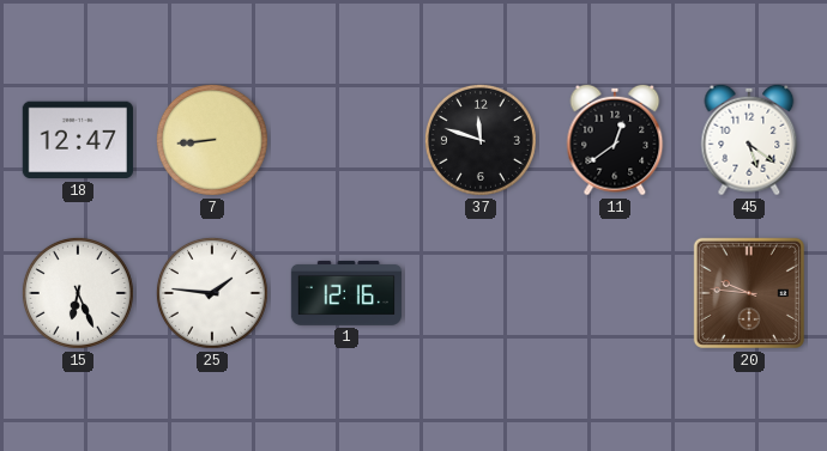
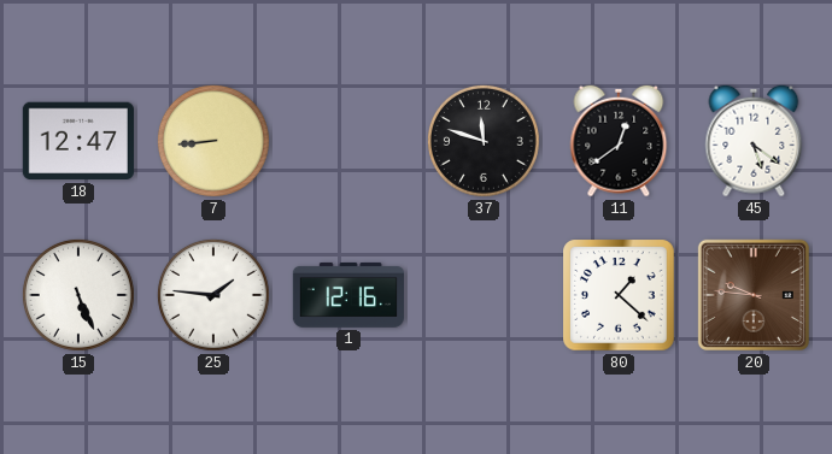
15: 6:26 -> 5:26 (78, 295)
80: none -> 1:22 (619, 295)
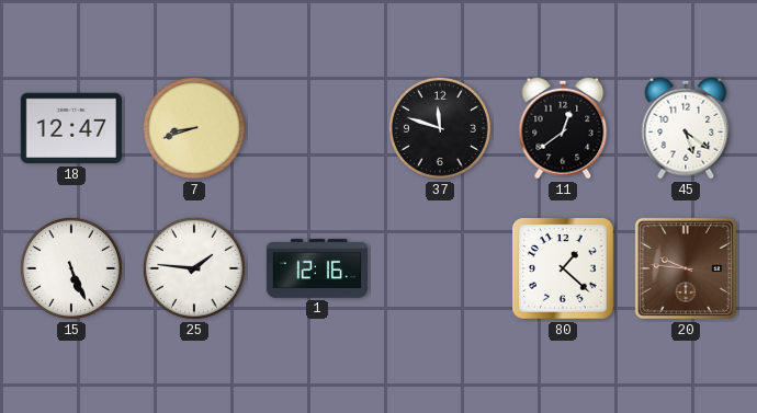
7: 8:44 -> 8:42 (194, 128)
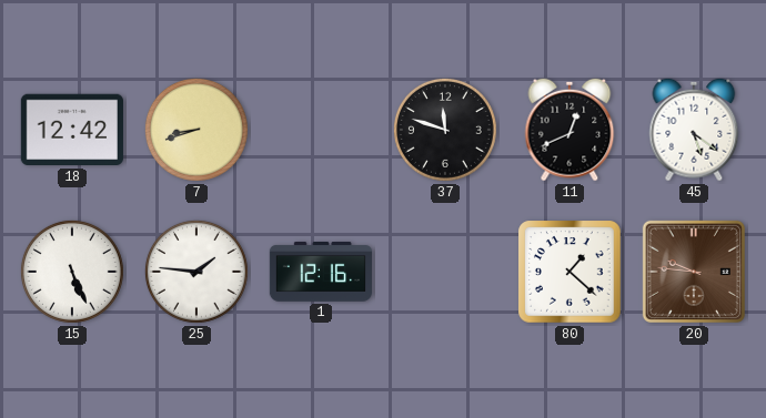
18: 12:47 -> 12:42 (72, 130)
11: 12:39 -> 12:41 (570, 130)
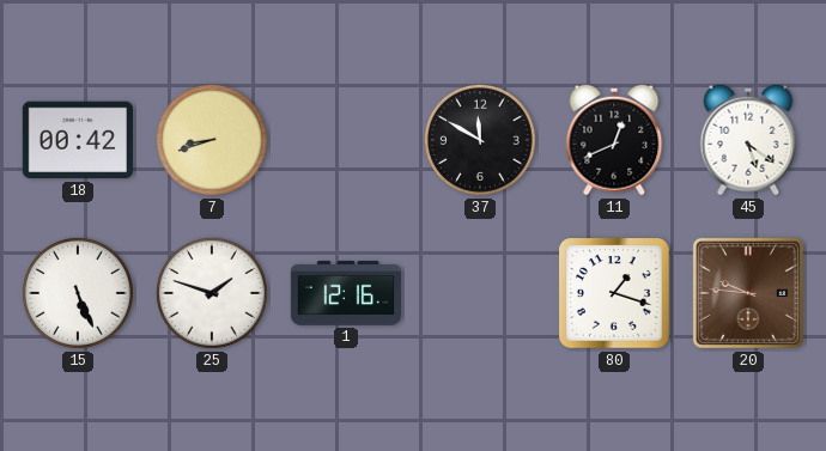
18: 12:42 -> 00:42 (78, 140)
37: 11:48 -> 11:50 (480, 140)
25: 1:46 -> 1:48 (212, 293)
80: 1:22 -> 1:18 (614, 293)
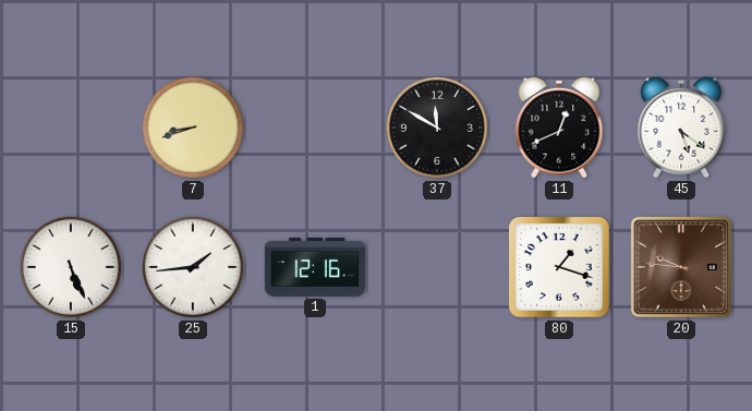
18: 00:42 -> none (78, 140)
25: 1:48 -> 1:44 (193, 267)
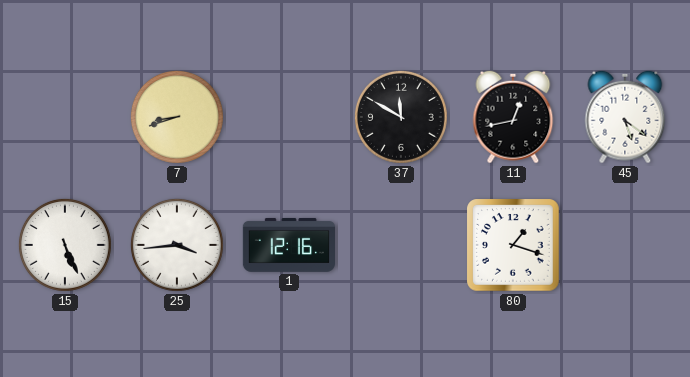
11: 12:41 -> 12:43 (513, 117)
25: 1:44 -> 3:44 (177, 245)
20: 9:46 -> none (681, 267)
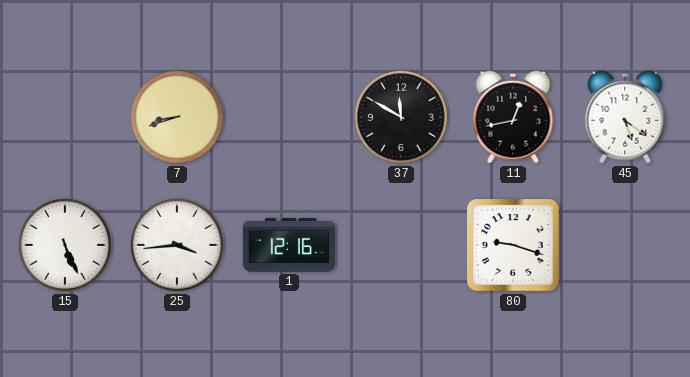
80: 1:18 -> 9:18 (513, 245)
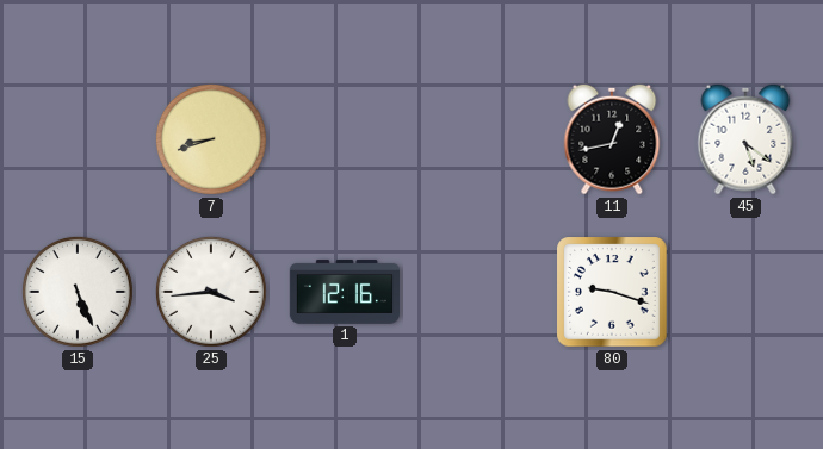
37: 11:50 -> none (401, 117)
